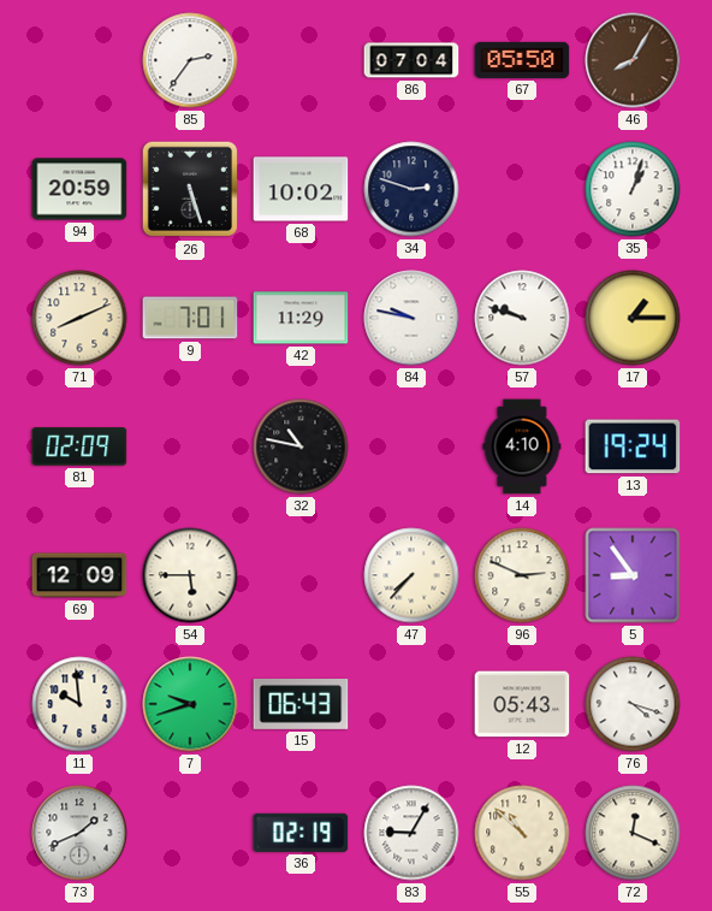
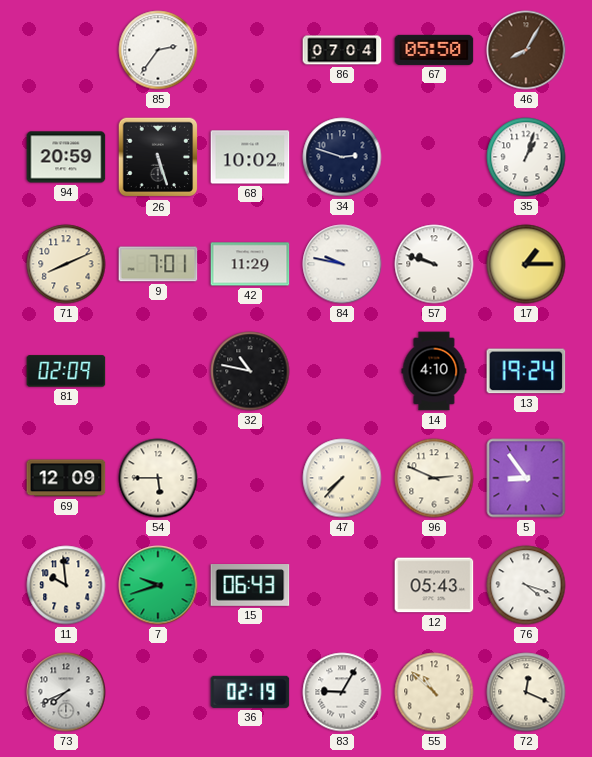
73: 1:41 -> 7:41 (66, 692)
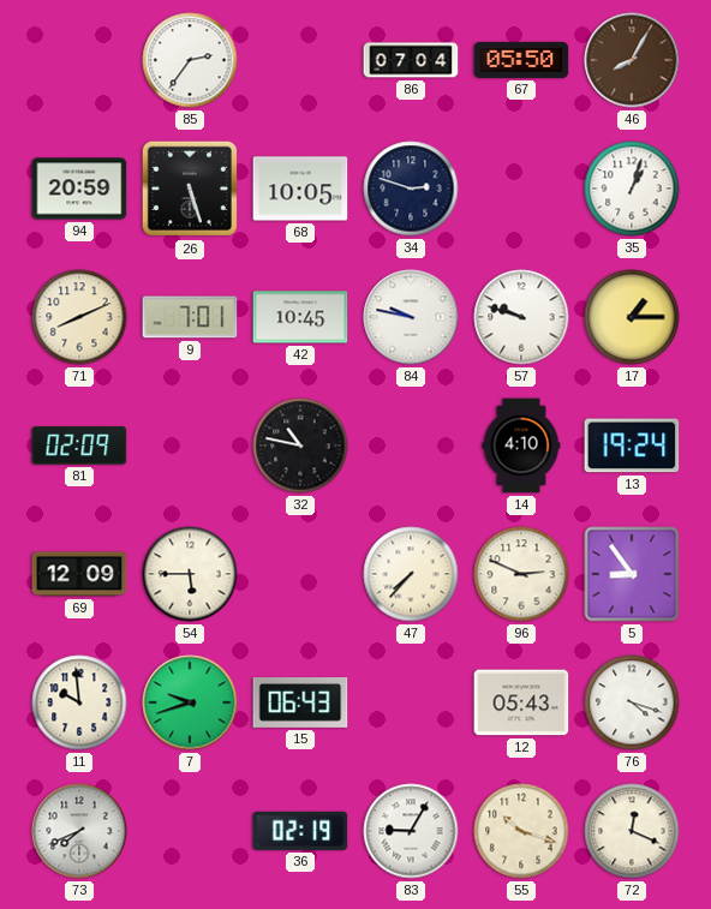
68: 10:02 -> 10:05 (300, 189)
42: 11:29 -> 10:45 (300, 317)
55: 10:52 -> 10:18 (521, 831)
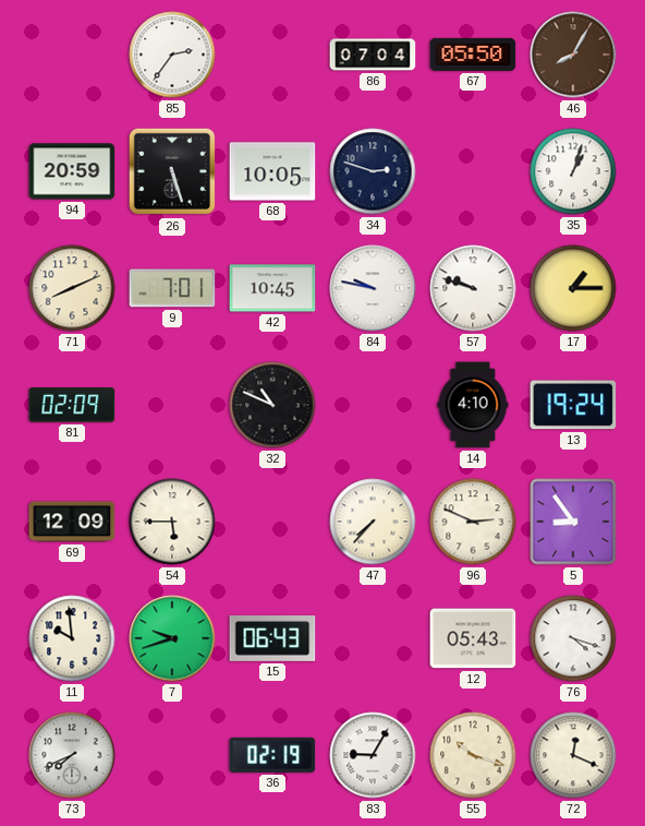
32: 10:47 -> 10:49 (272, 405)
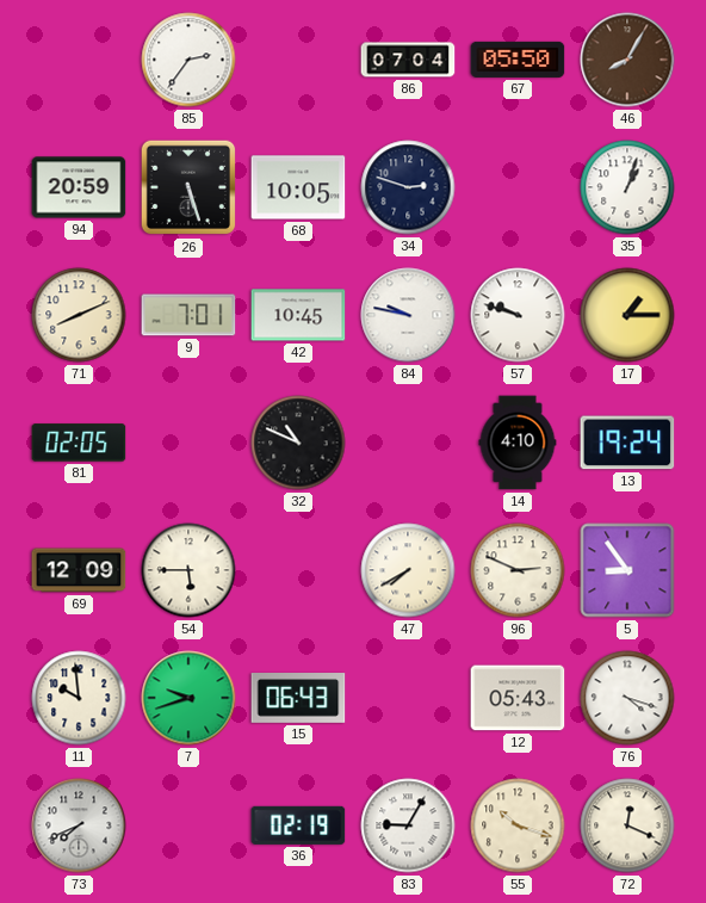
81: 02:09 -> 02:05 (79, 443)
47: 7:37 -> 7:40 (408, 570)
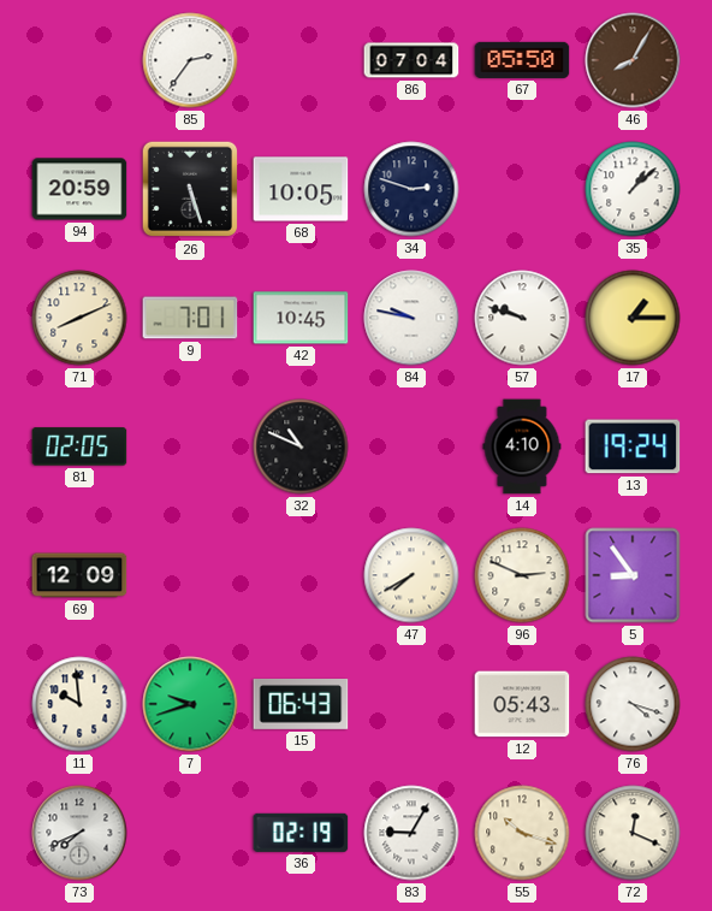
35: 1:03 -> 1:08 (633, 189)
54: 5:45 -> none (188, 570)
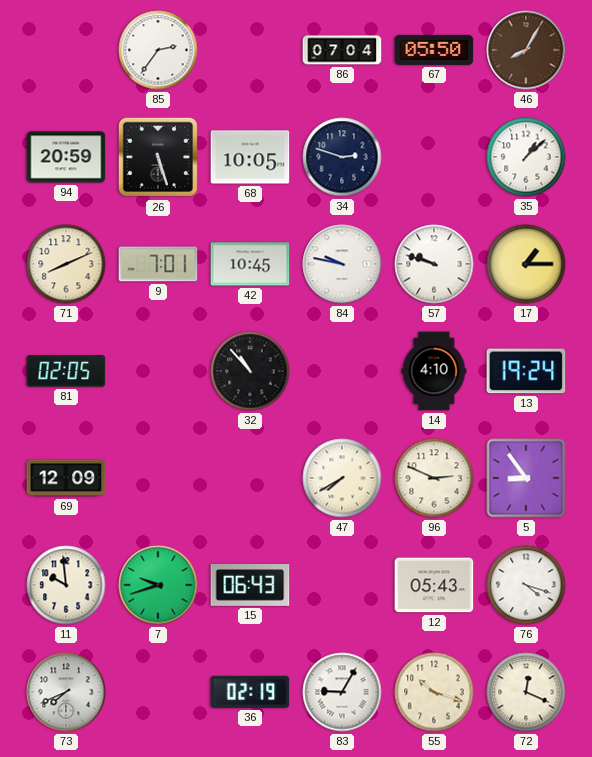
32: 10:49 -> 10:53 (250, 371)
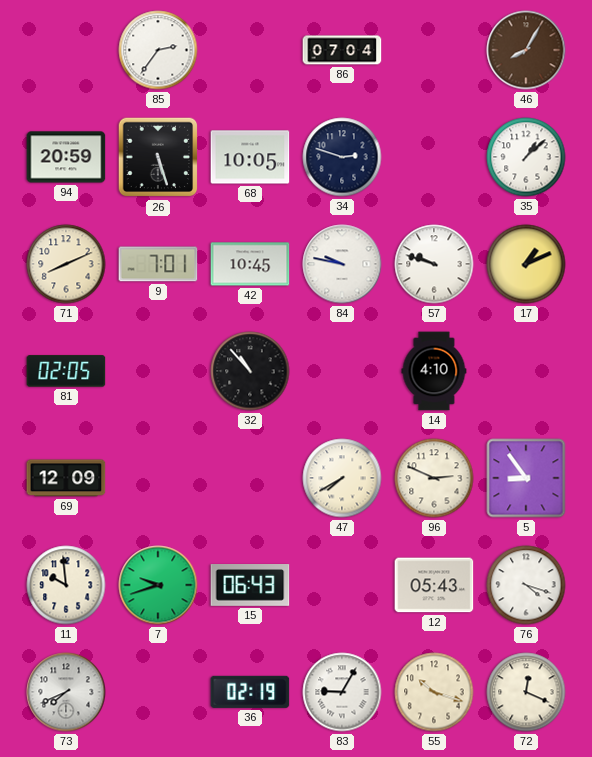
67: 05:50 -> none (434, 50)
17: 1:15 -> 1:11 (526, 264)
13: 19:24 -> none (526, 371)
